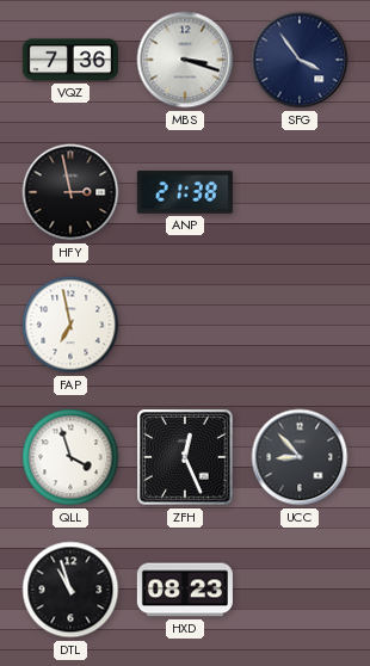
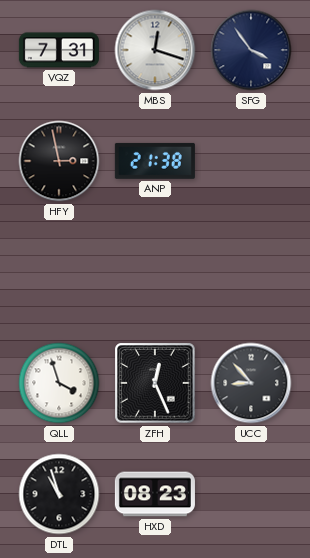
VQZ: 7:36 -> 7:31 (59, 50)
MBS: 3:18 -> 12:18 (155, 50)
FAP: 6:58 -> none (70, 325)
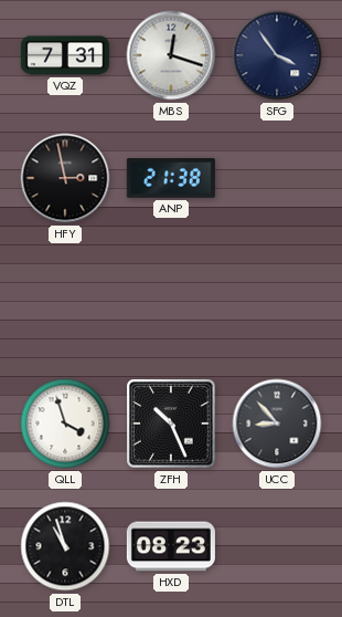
ZFH: 12:26 -> 10:26 (171, 423)
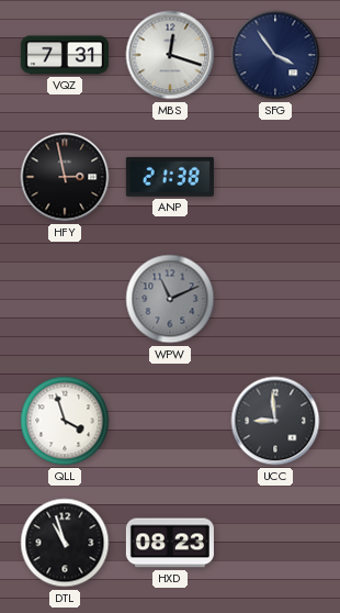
WPW: none -> 11:11 (170, 299)
ZFH: 10:26 -> none (171, 423)
UCC: 8:53 -> 8:59 (275, 421)
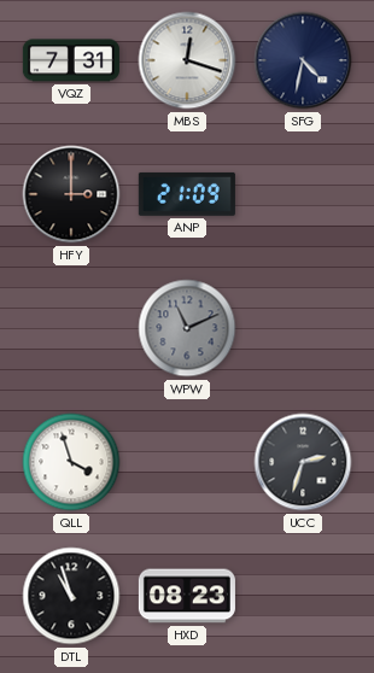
SFG: 3:54 -> 4:32 (303, 60)
HFY: 2:58 -> 3:00 (71, 194)
ANP: 21:38 -> 21:09 (187, 194)
UCC: 8:59 -> 2:33 (303, 462)
